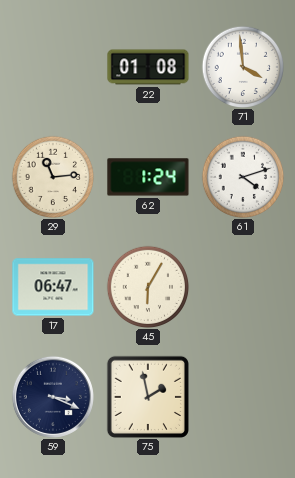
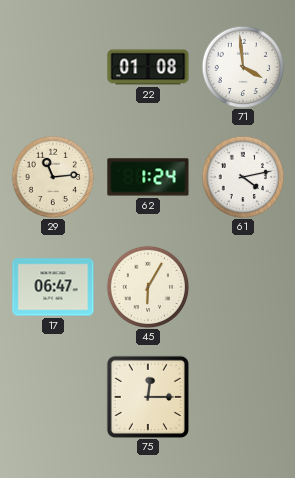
61: 4:12 -> 4:13 (243, 177)
59: 3:19 -> none (53, 397)
75: 1:58 -> 12:15 (148, 397)
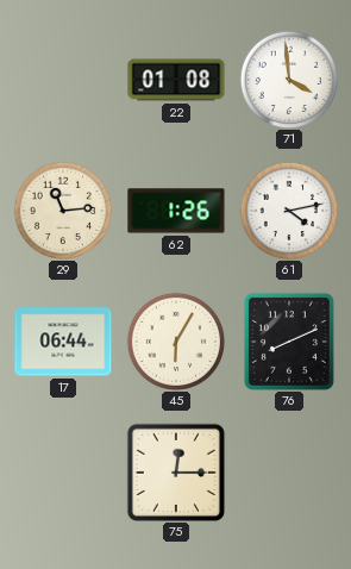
62: 1:24 -> 1:26 (176, 211)
17: 06:47 -> 06:44 (63, 342)
76: none -> 8:11 (289, 342)
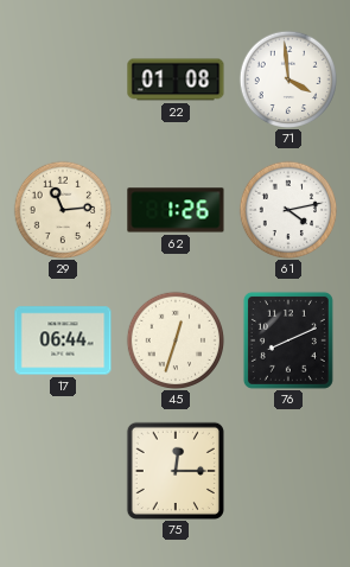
45: 6:05 -> 12:33 (176, 340)
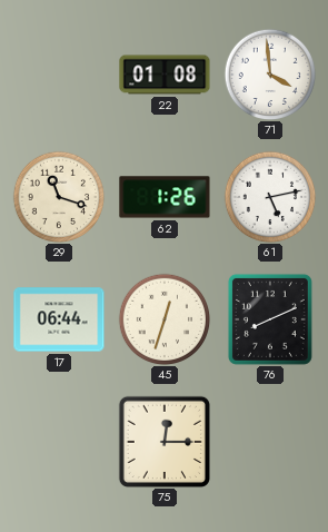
29: 11:14 -> 11:18 (59, 197)
61: 4:13 -> 5:13 (270, 197)
